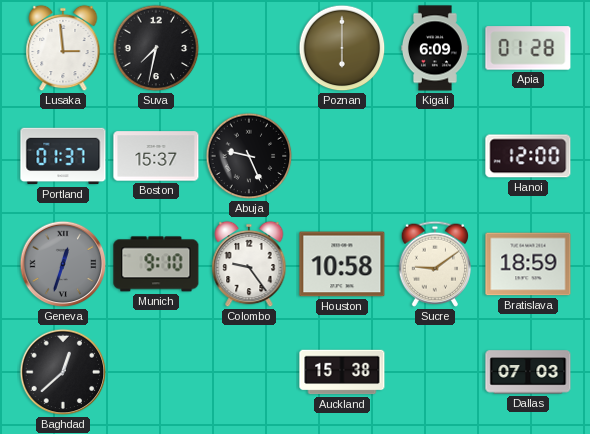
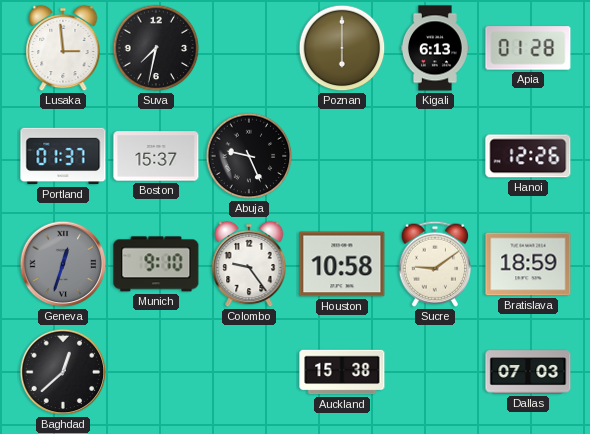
Kigali: 6:09 -> 6:13 (436, 48)
Hanoi: 12:00 -> 12:26 (528, 156)
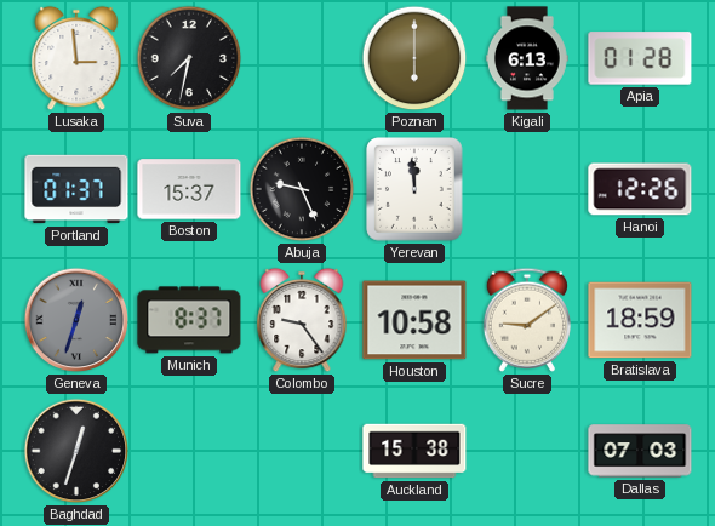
Yerevan: none -> 11:59 (416, 189)
Munich: 9:10 -> 8:37 (189, 320)
Baghdad: 12:38 -> 12:33 (76, 451)
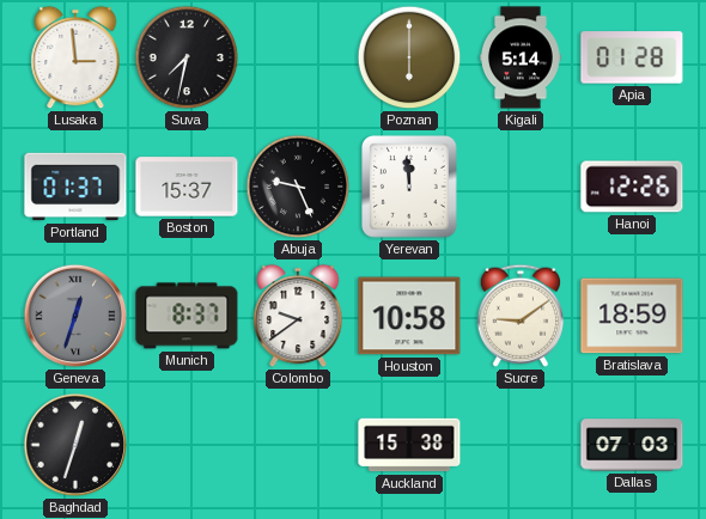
Kigali: 6:13 -> 5:14 (522, 57)
Colombo: 9:24 -> 9:39 (298, 316)
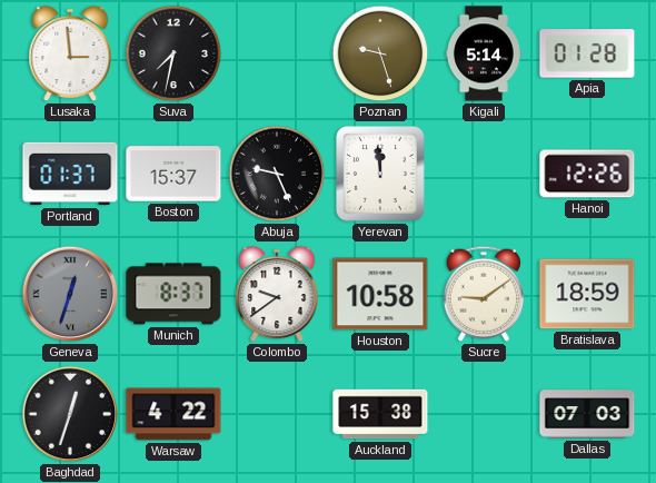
Poznan: 6:00 -> 9:27 (380, 53)
Warsaw: none -> 4:22 (173, 414)
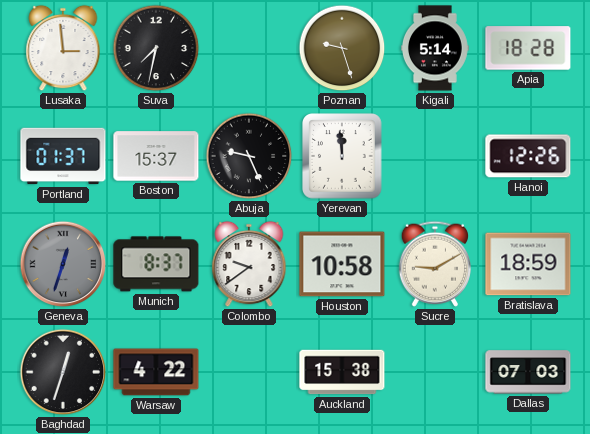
Apia: 01:28 -> 18:28 (528, 48)
Sucre: 9:09 -> 9:10 (434, 264)
